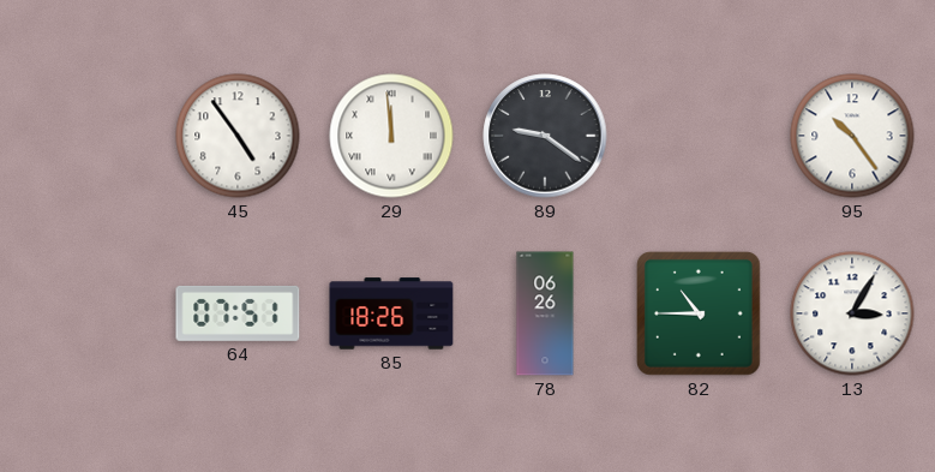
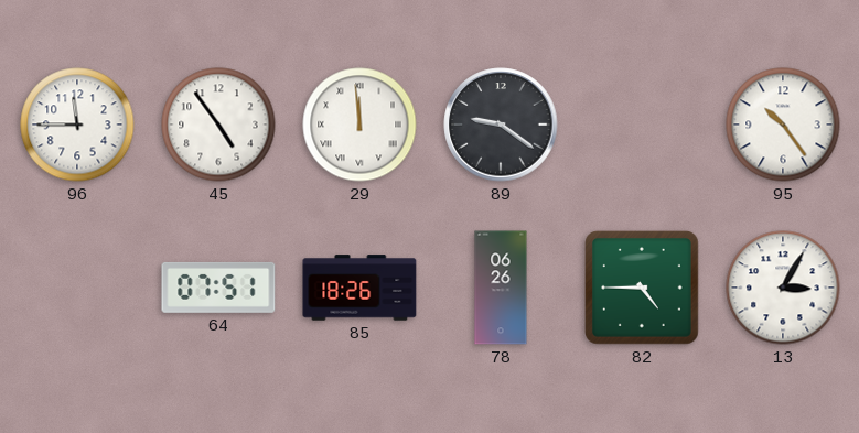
96: none -> 11:45 (77, 125)
82: 10:45 -> 4:45 (643, 289)
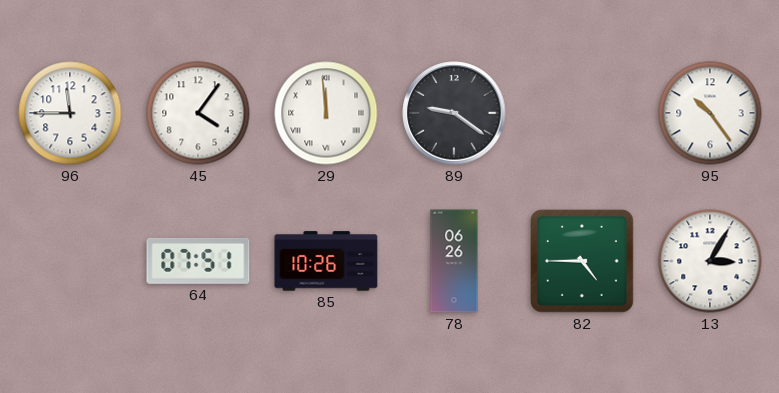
45: 4:54 -> 4:06 (198, 113)
85: 18:26 -> 10:26 (326, 261)
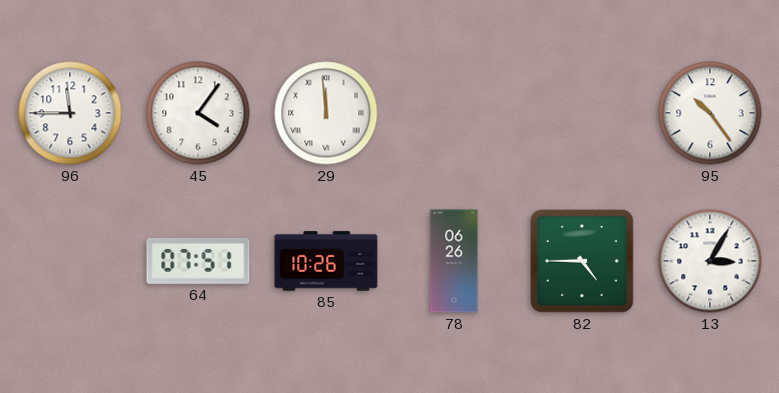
89: 9:21 -> none (454, 113)
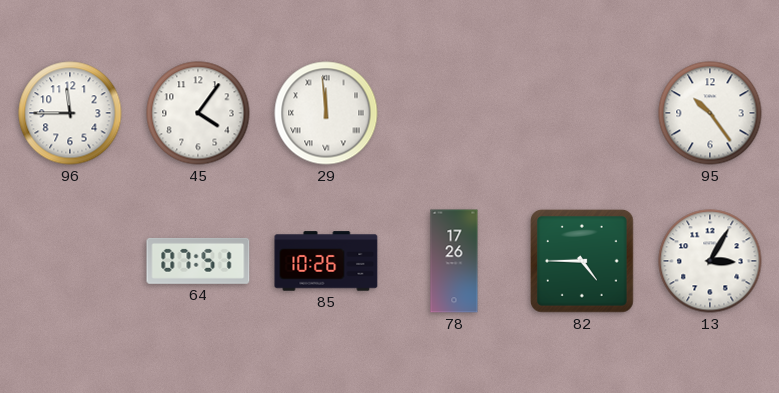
78: 06:26 -> 17:26 (454, 261)
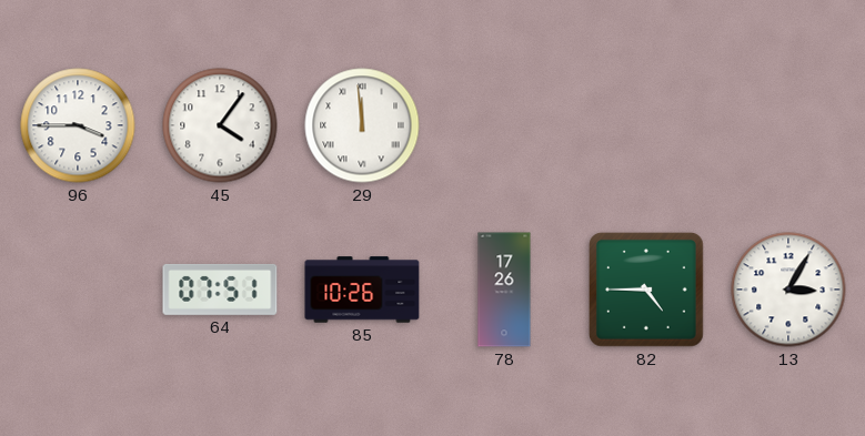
96: 11:45 -> 3:45 (78, 125)
95: 10:24 -> none (710, 113)
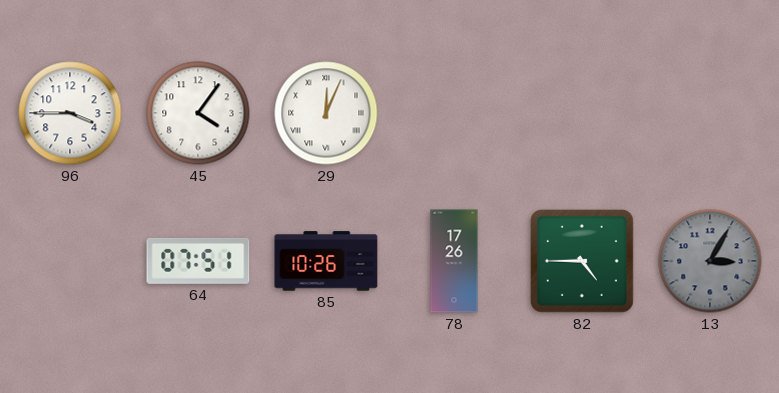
29: 11:59 -> 12:04 (326, 113)
13 dial: white -> grey (710, 261)
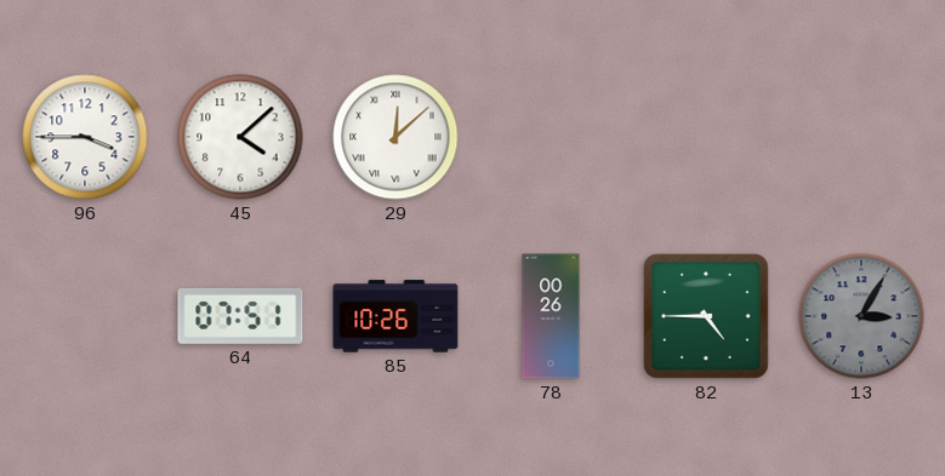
45: 4:06 -> 4:08 (240, 137)
29: 12:04 -> 12:08 (395, 137)
78: 17:26 -> 00:26 (551, 316)
